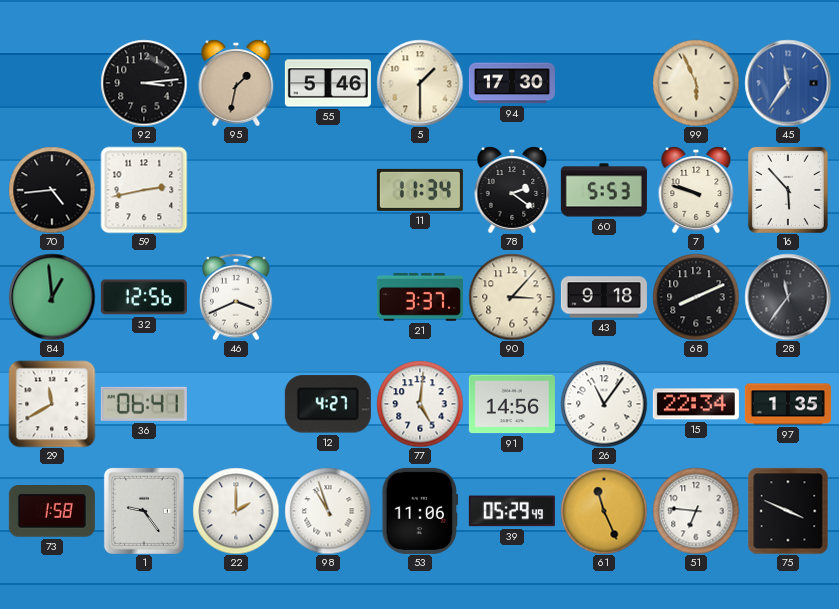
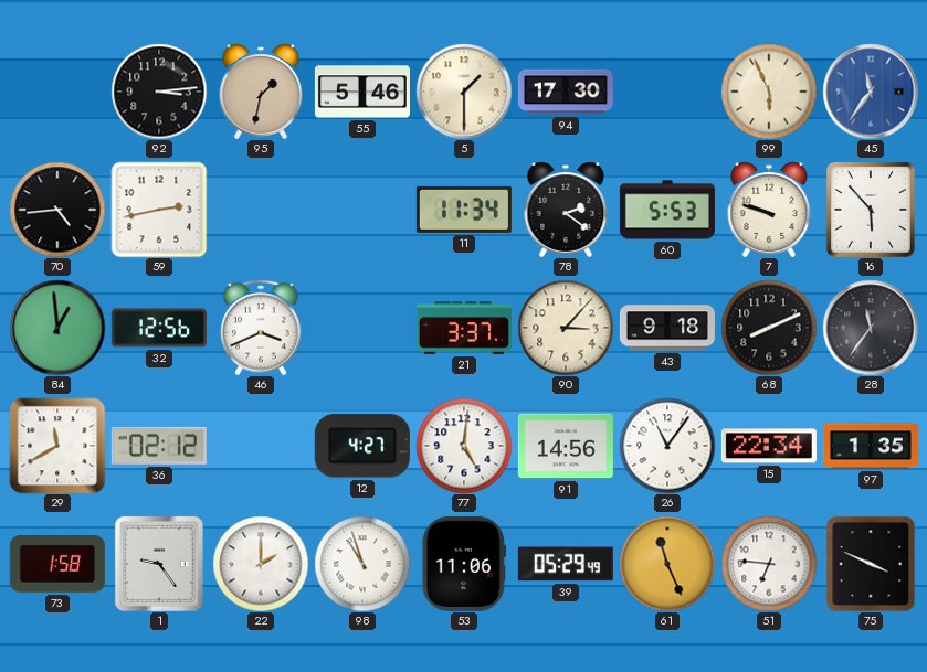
36: 06:41 -> 02:12 (159, 446)
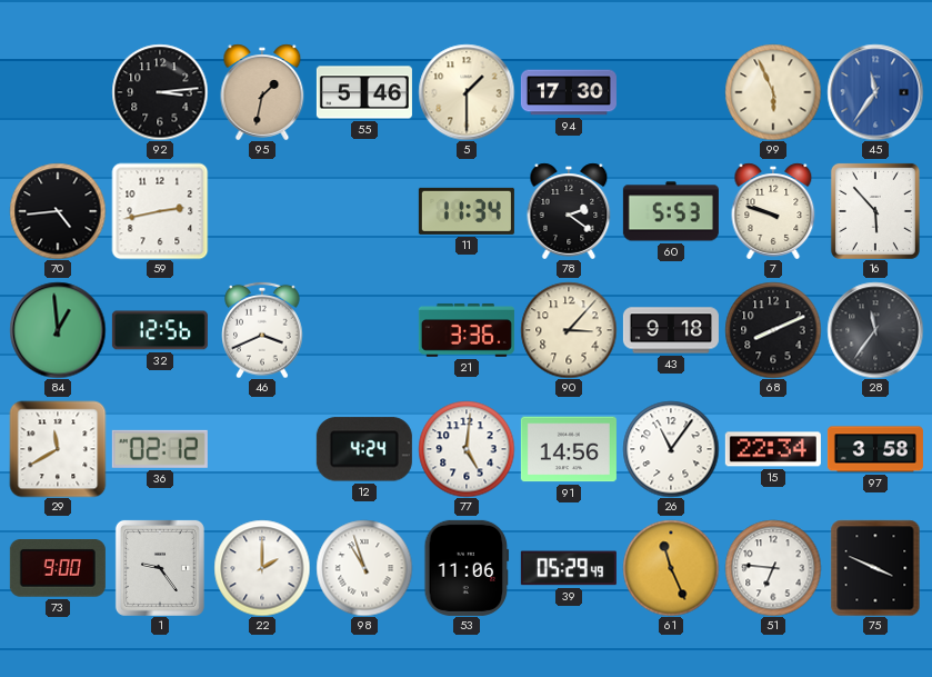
21: 3:37 -> 3:36 (467, 330)
12: 4:27 -> 4:24 (364, 449)
97: 1:35 -> 3:58 (875, 449)
73: 1:58 -> 9:00 (58, 569)
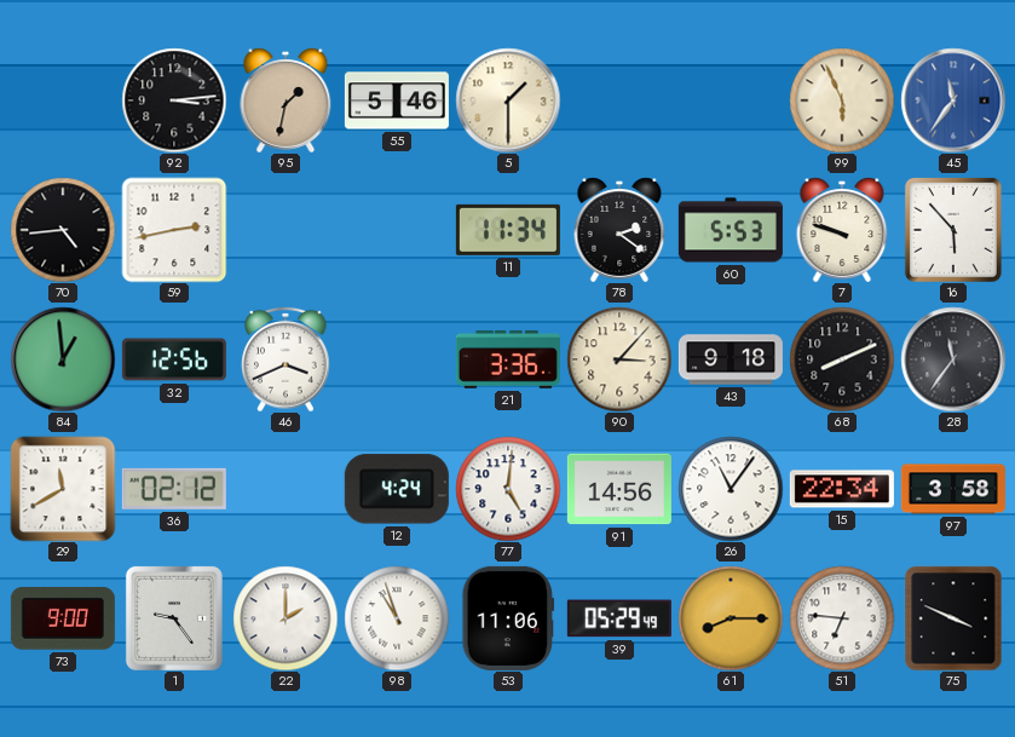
94: 17:30 -> none (569, 92)
61: 11:26 -> 8:15 (731, 618)
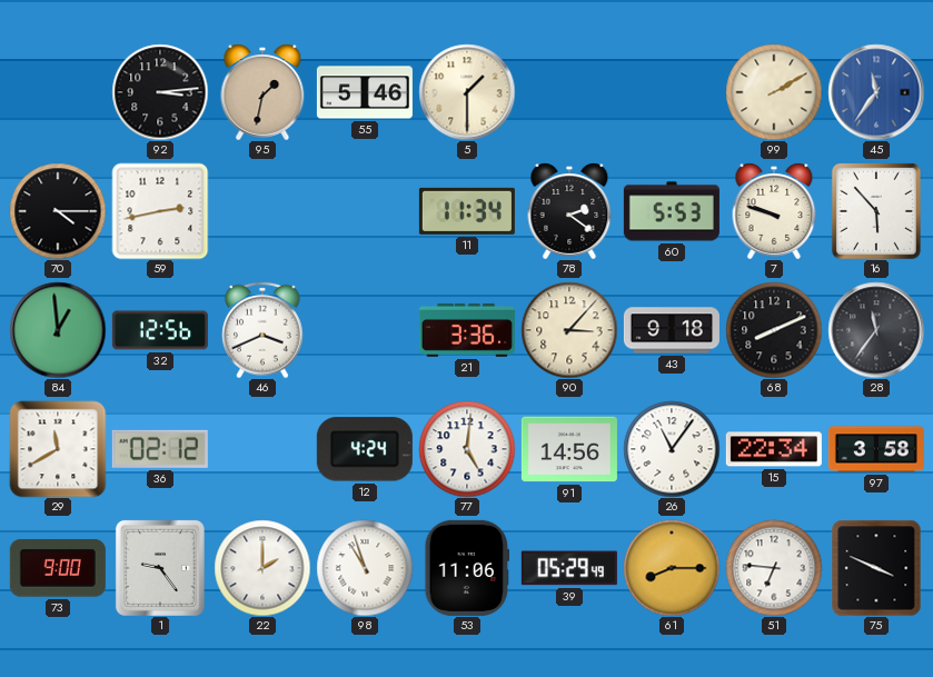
99: 5:56 -> 2:10 (774, 92)
70: 4:44 -> 4:15 (58, 211)
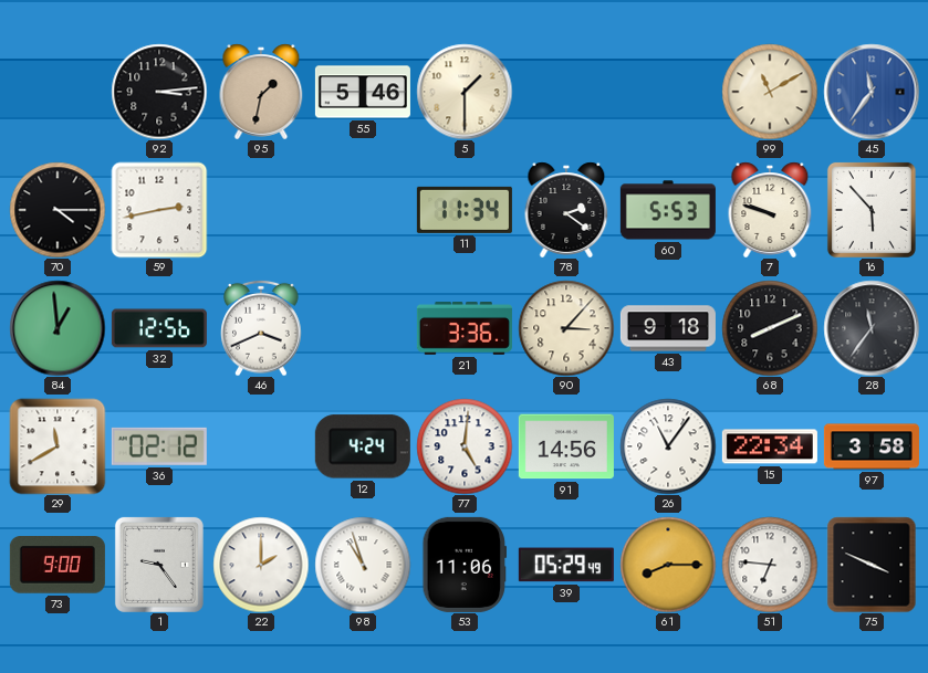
99: 2:10 -> 11:10 (770, 92)
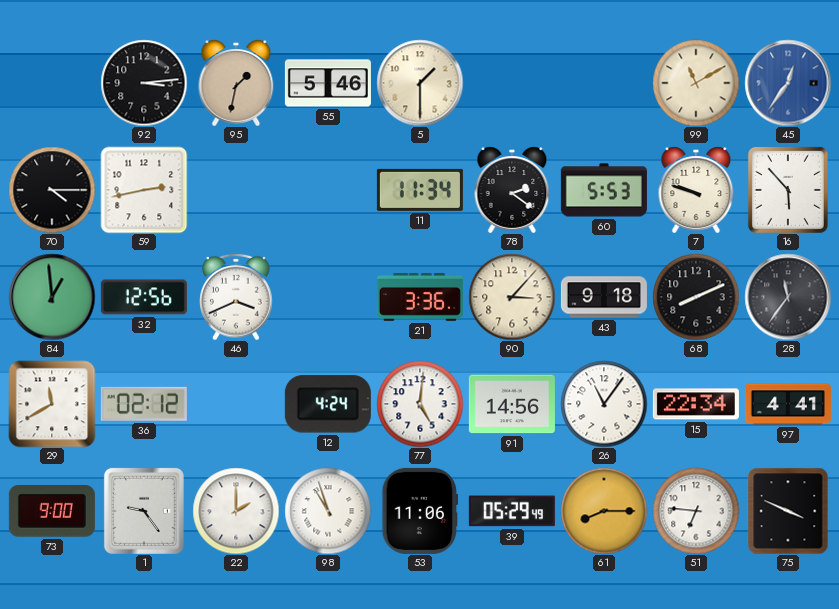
45: 11:36 -> 12:36 (788, 83)
97: 3:58 -> 4:41 (788, 404)
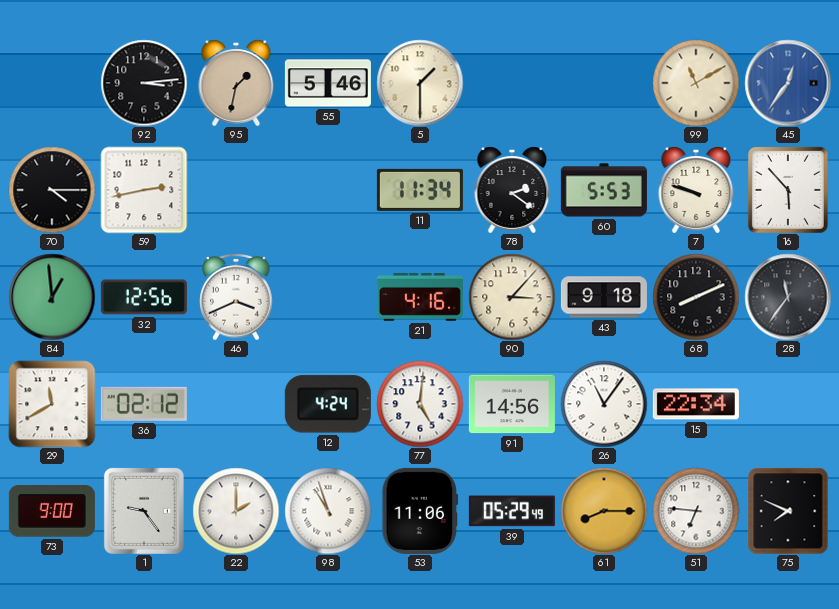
21: 3:36 -> 4:16 (420, 297)
97: 4:41 -> none (788, 404)
75: 3:49 -> 7:49 (788, 511)
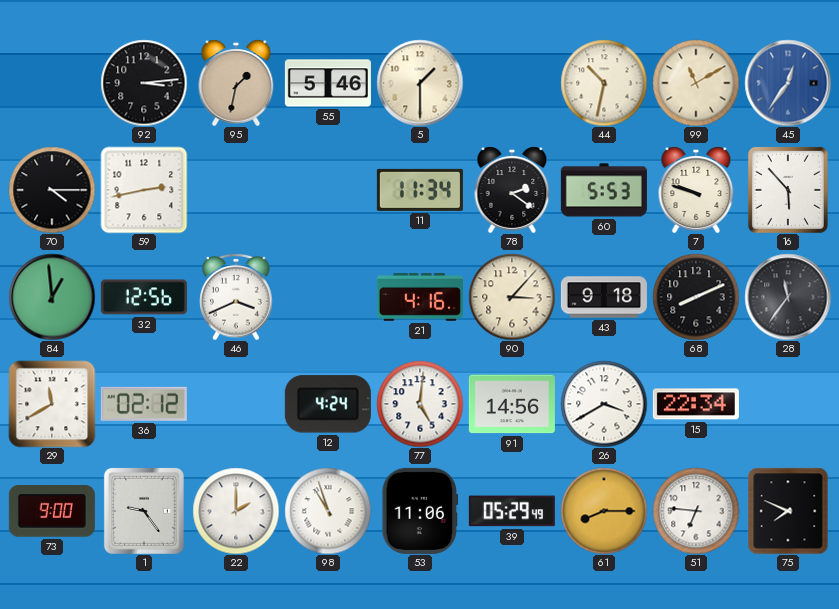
44: none -> 10:32 (604, 83)
26: 11:06 -> 3:40 (604, 404)
